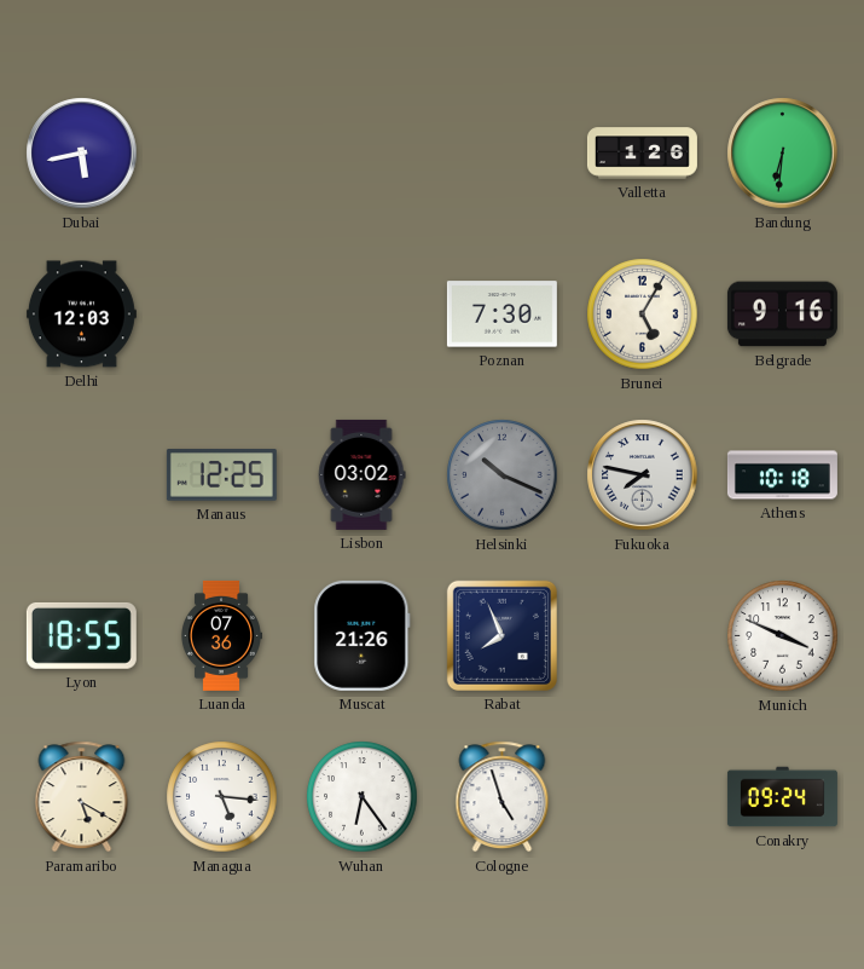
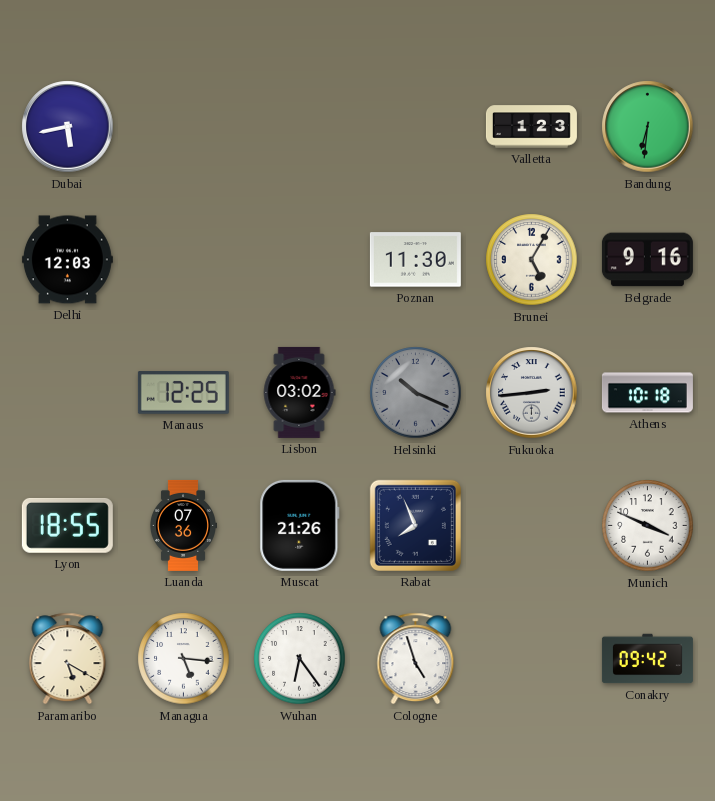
Valletta: 1:26 -> 1:23 (531, 127)
Poznan: 7:30 -> 11:30 (415, 260)
Fukuoka: 7:47 -> 2:44 (532, 393)
Conakry: 09:24 -> 09:42 (647, 659)
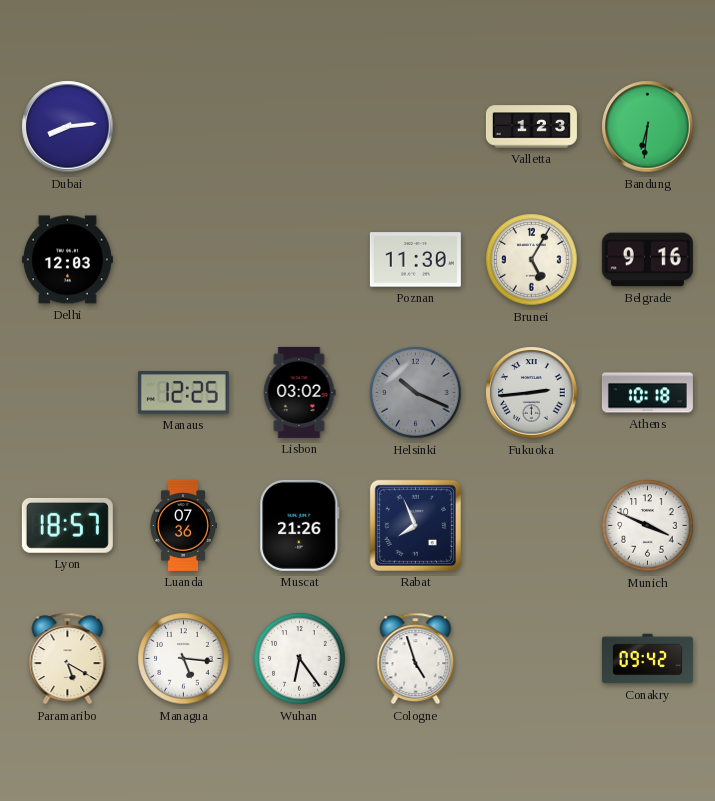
Dubai: 5:43 -> 8:14 (68, 127)
Lyon: 18:55 -> 18:57 (67, 525)
